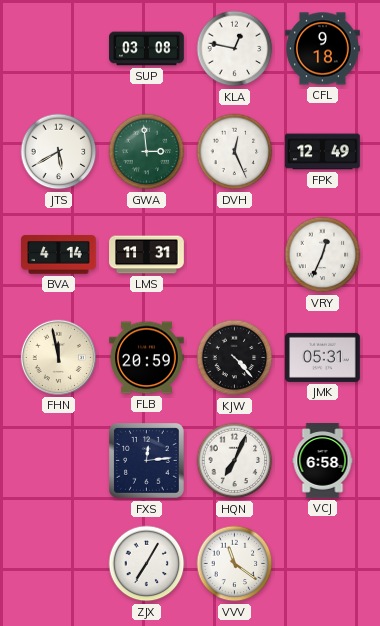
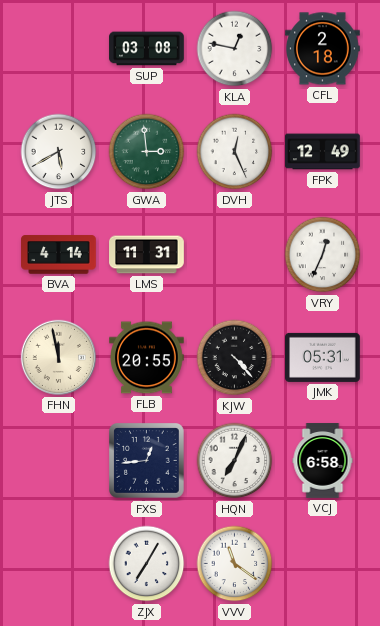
CFL: 9:18 -> 2:18 (323, 49)
FLB: 20:59 -> 20:55 (147, 358)
FXS: 12:14 -> 12:44 (147, 461)
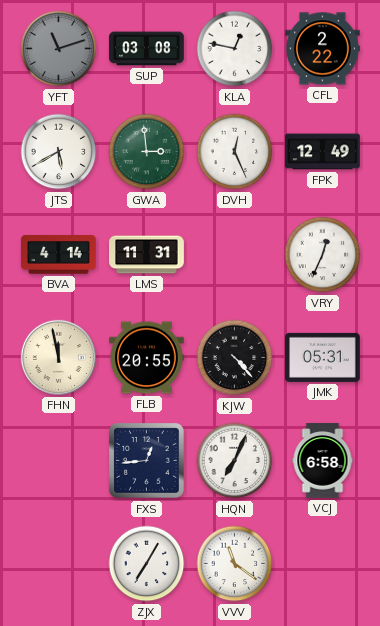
YFT: none -> 11:12 (59, 49)
CFL: 2:18 -> 2:22 (323, 49)
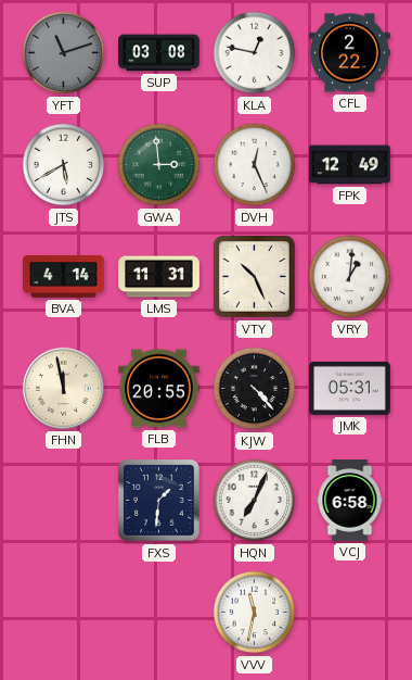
VTY: none -> 10:26 (255, 277)
VRY: 12:34 -> 1:01 (350, 277)
FXS: 12:44 -> 1:31 (159, 501)
ZJX: 7:05 -> none (147, 564)
VVV: 11:21 -> 11:32 (255, 613)
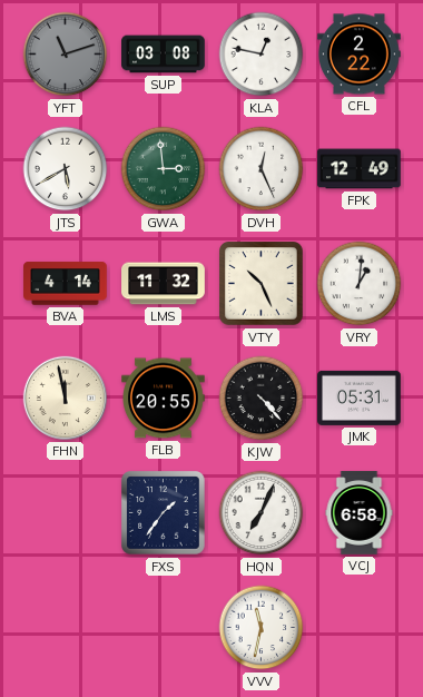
LMS: 11:31 -> 11:32 (164, 284)
FXS: 1:31 -> 1:36 (164, 513)
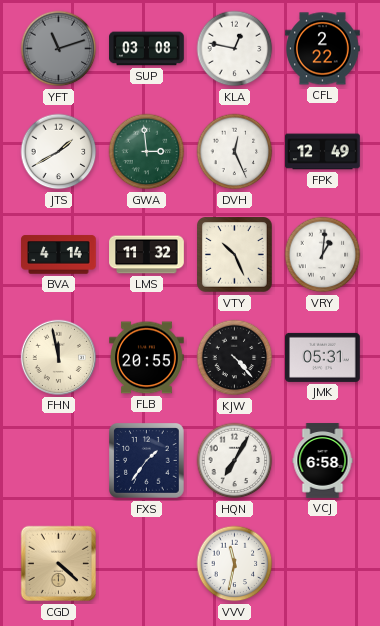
JTS: 5:40 -> 1:40 (59, 152)
HQN: 7:04 -> 7:05 (235, 461)
CGD: none -> 4:22 (59, 564)
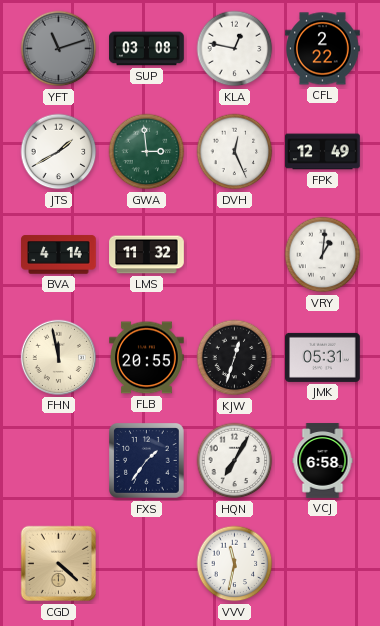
VTY: 10:26 -> none (235, 255)
KJW: 4:23 -> 12:33 (235, 358)
